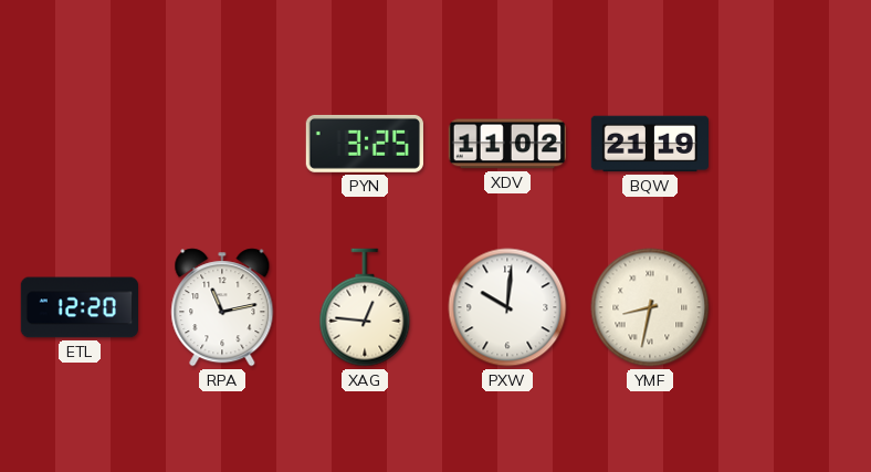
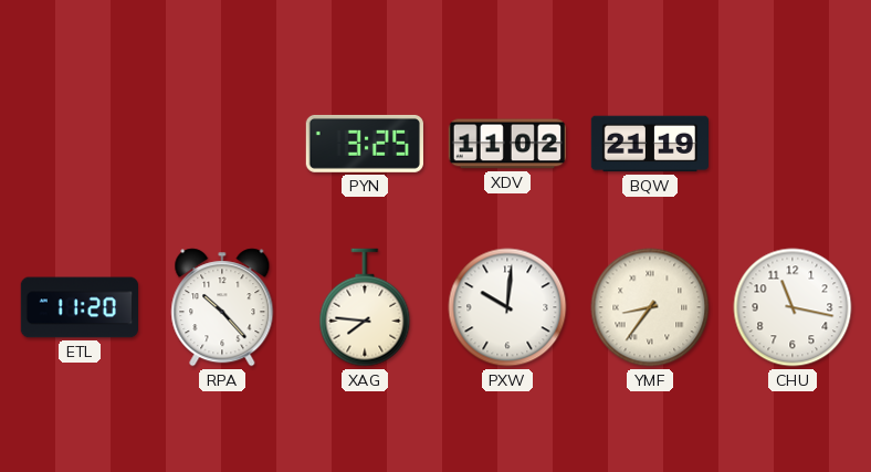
ETL: 12:20 -> 11:20 (78, 307)
RPA: 11:13 -> 10:23 (222, 307)
XAG: 12:46 -> 7:46 (365, 307)
YMF: 8:32 -> 8:36 (650, 307)
CHU: none -> 11:17 (793, 307)
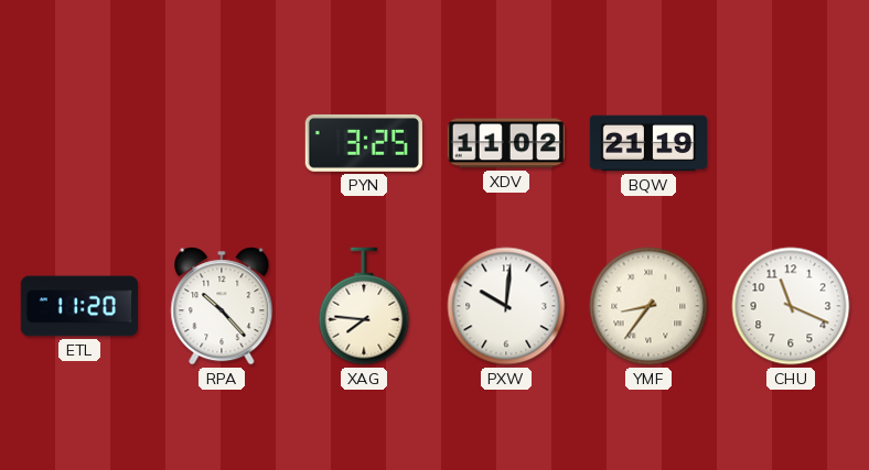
CHU: 11:17 -> 11:19 (791, 306)
